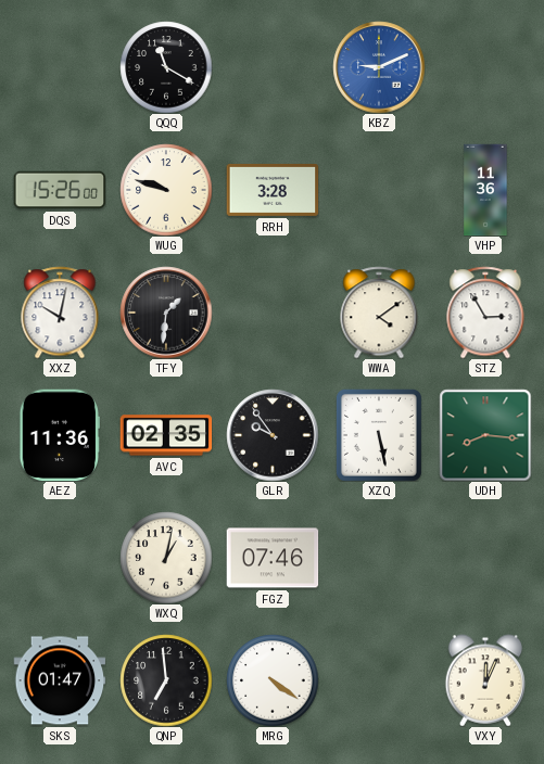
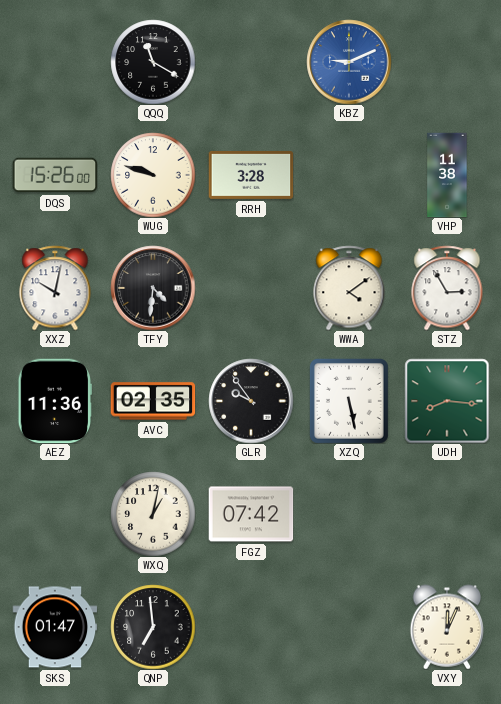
VHP: 11:36 -> 11:38 (447, 175)
TFY: 1:31 -> 4:31 (153, 288)
FGZ: 07:46 -> 07:42 (251, 514)
MRG: 4:21 -> none (273, 680)
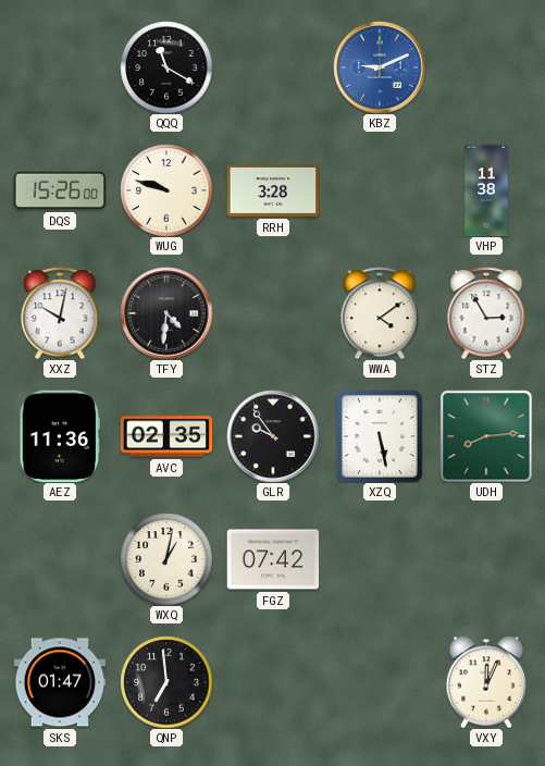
UDH: 8:16 -> 8:14 (486, 436)
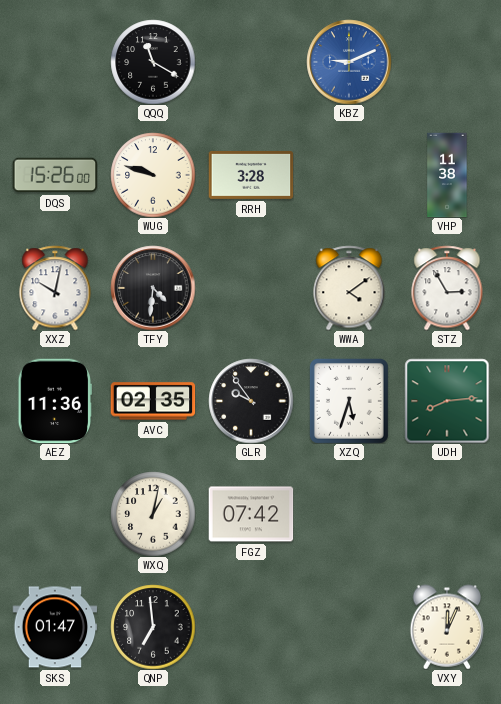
XZQ: 5:28 -> 5:33 (349, 401)
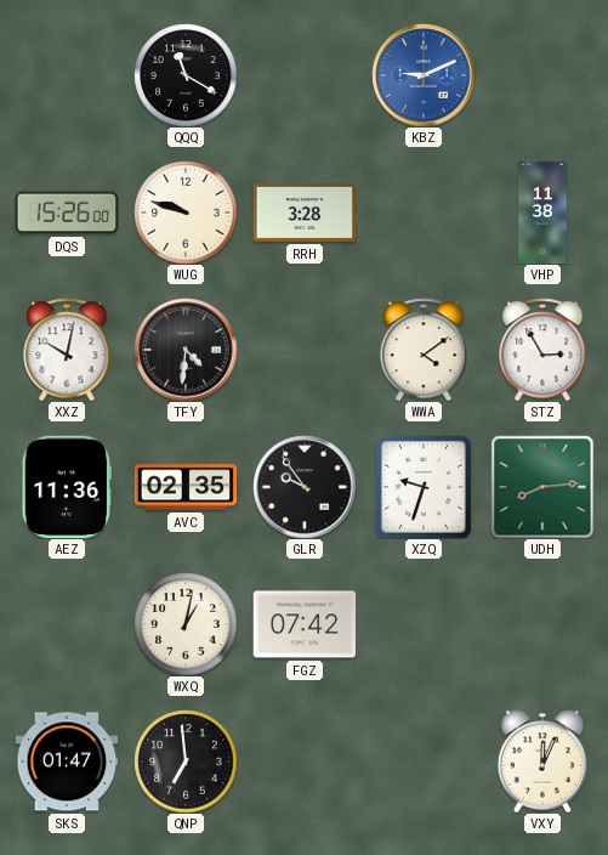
XZQ: 5:33 -> 9:33 (424, 487)
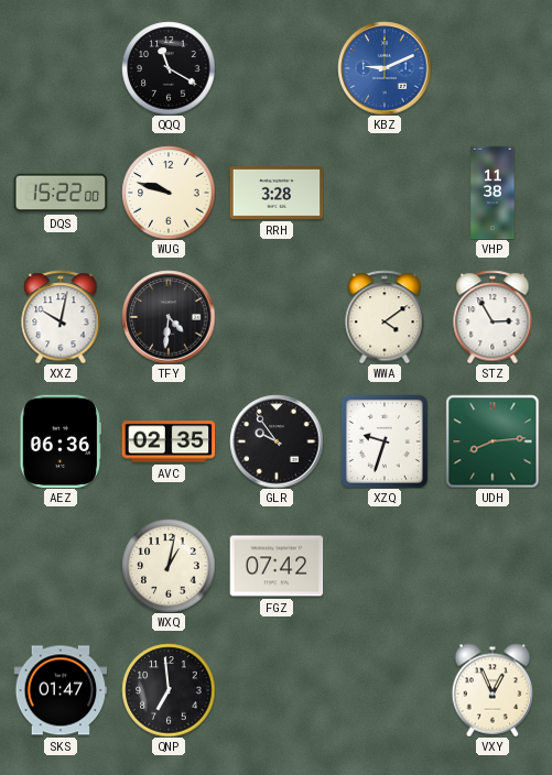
DQS: 15:26 -> 15:22 (61, 193)
AEZ: 11:36 -> 06:36 (59, 441)
VXY: 12:04 -> 12:56 (493, 690)
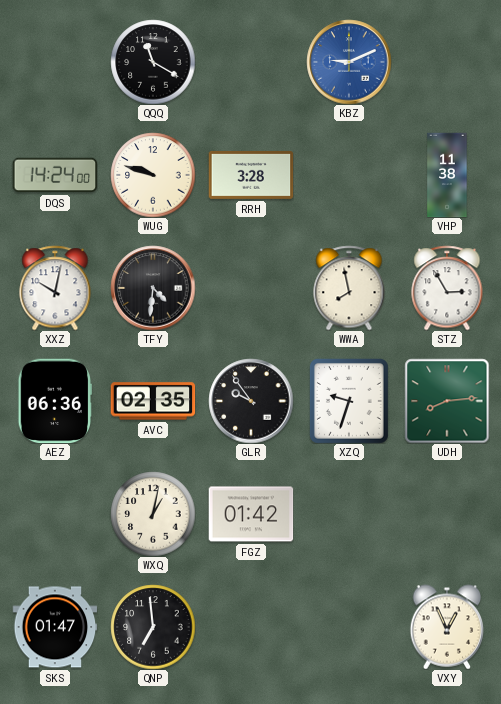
DQS: 15:22 -> 14:24 (55, 175)
WWA: 4:09 -> 7:58 (349, 288)
FGZ: 07:42 -> 01:42 (251, 514)
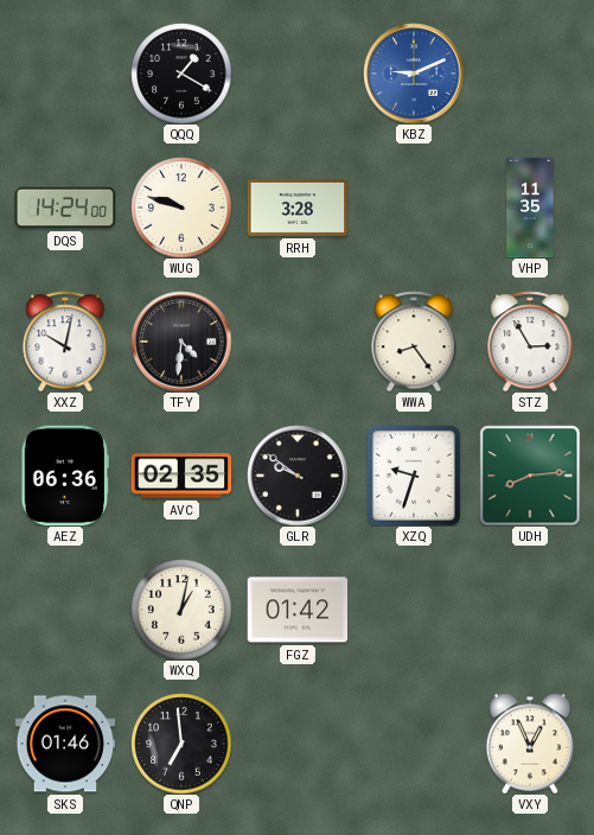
QQQ: 11:20 -> 1:20 (181, 74)
VHP: 11:38 -> 11:35 (530, 208)
WWA: 7:58 -> 8:24 (414, 342)
GLR: 9:54 -> 9:51 (298, 476)
SKS: 01:47 -> 01:46 (65, 744)
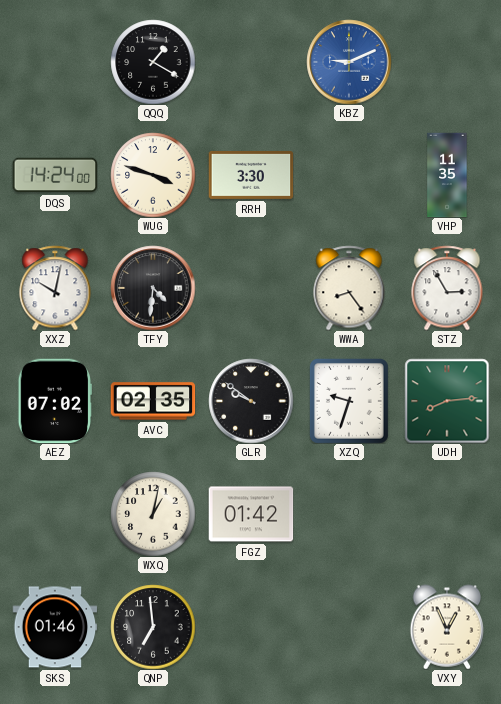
WUG: 9:48 -> 3:48 (153, 175)
RRH: 3:28 -> 3:30 (251, 175)
AEZ: 06:36 -> 07:02 (54, 401)
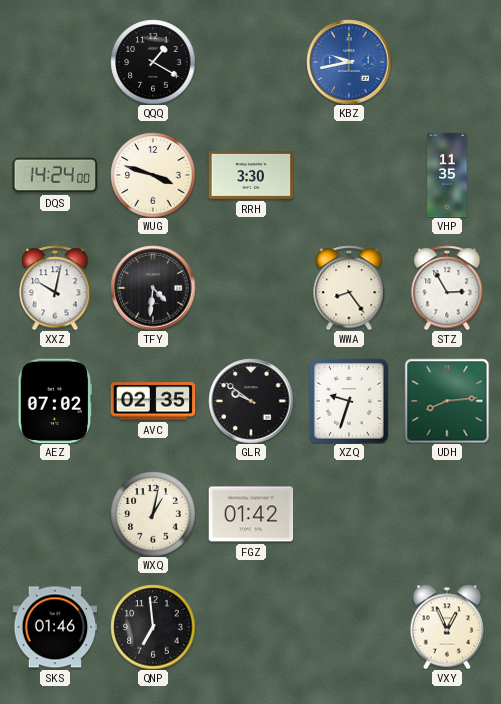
KBZ: 9:11 -> 9:43 (349, 62)
